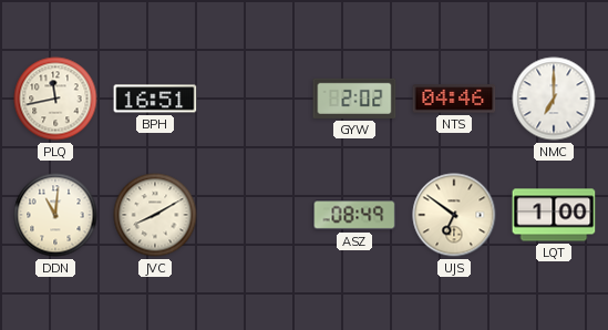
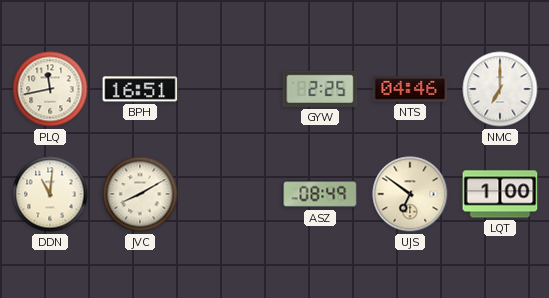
GYW: 2:02 -> 2:25 (320, 89)
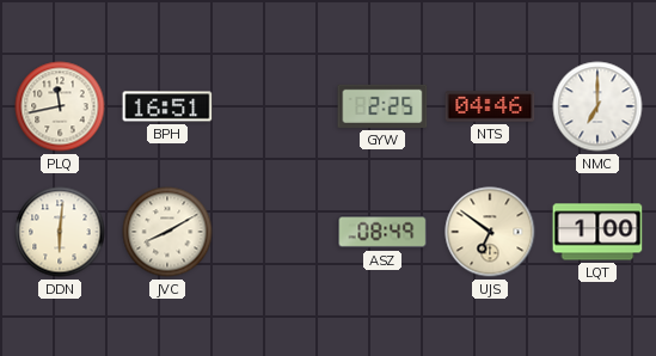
DDN: 11:01 -> 6:01 (60, 232)
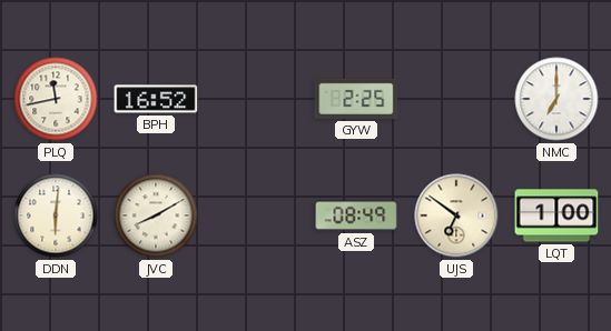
BPH: 16:51 -> 16:52 (156, 99)
NTS: 04:46 -> none (490, 106)
